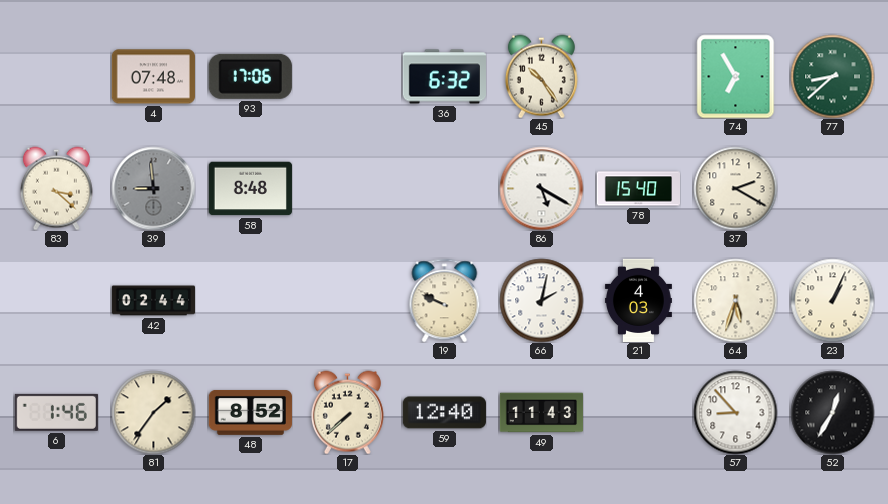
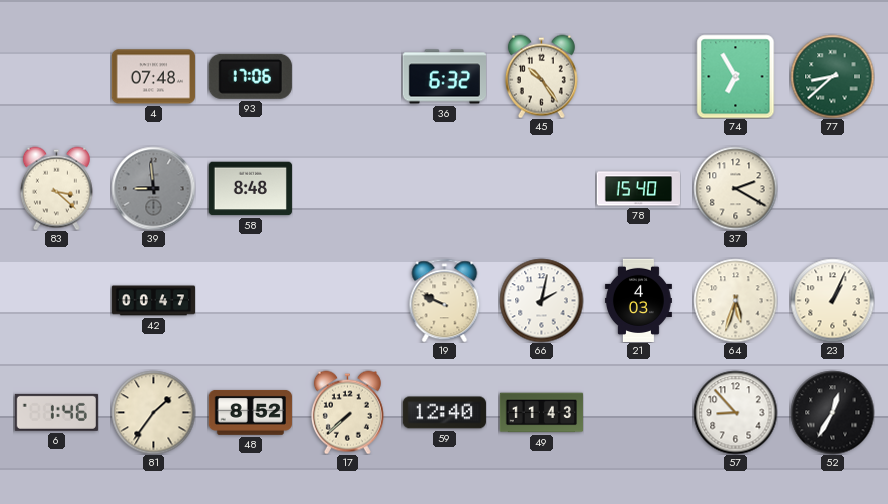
86: 5:20 -> none (541, 188)
42: 02:44 -> 00:47 (153, 301)
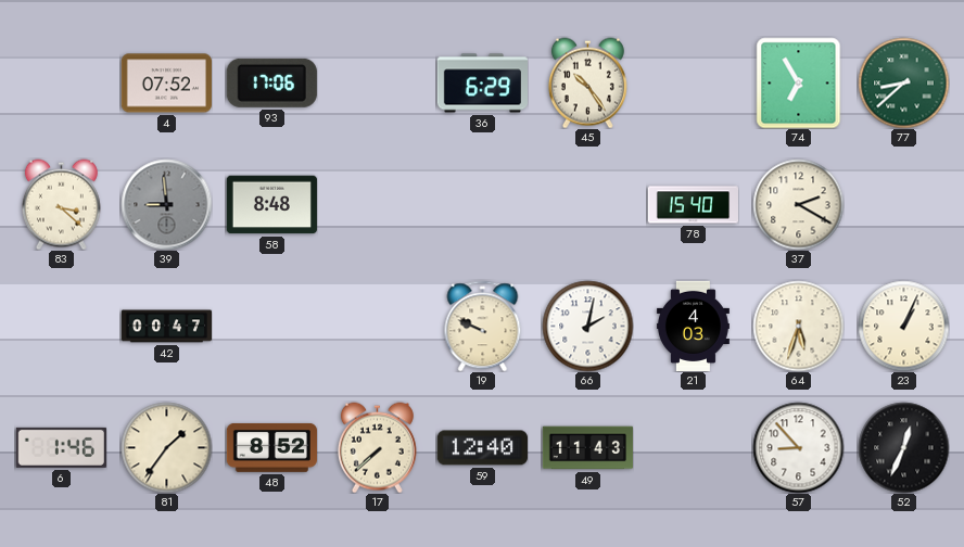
4: 07:48 -> 07:52 (166, 84)
36: 6:32 -> 6:29 (482, 84)
52: 12:35 -> 12:34 (903, 447)
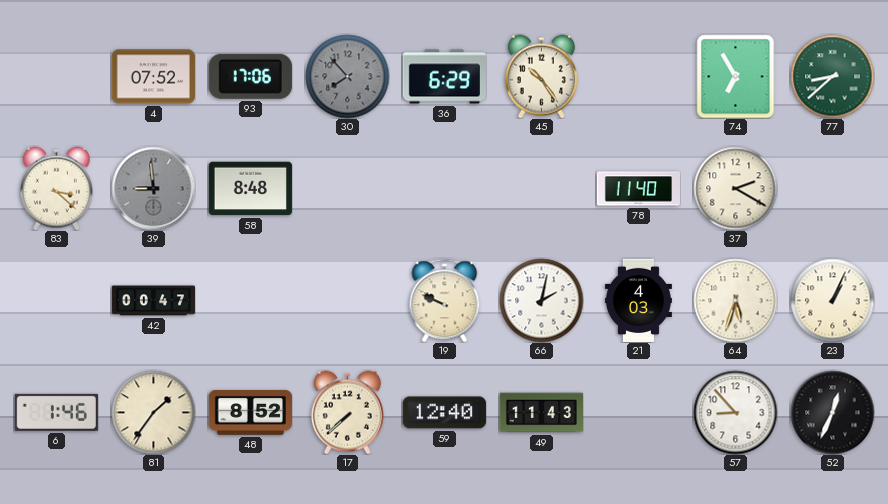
30: none -> 7:53 (347, 76)
78: 15:40 -> 11:40 (638, 189)
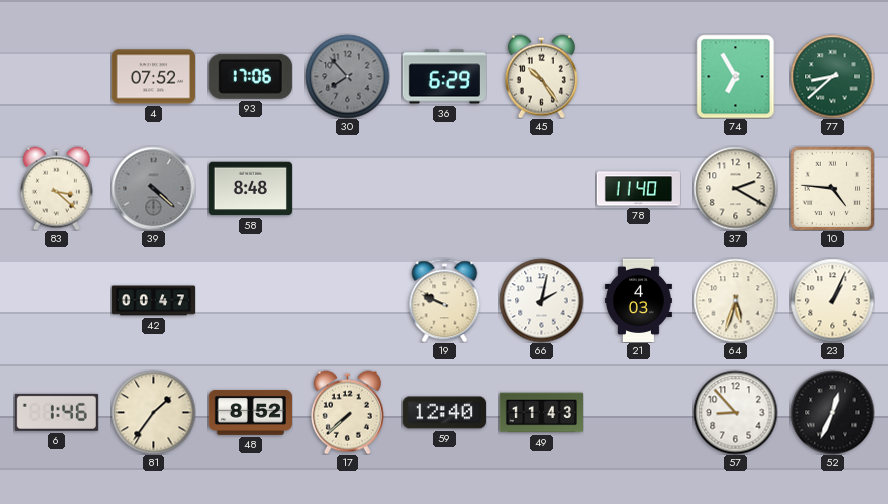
39: 8:59 -> 4:22 (153, 188)
10: none -> 4:46 (832, 188)
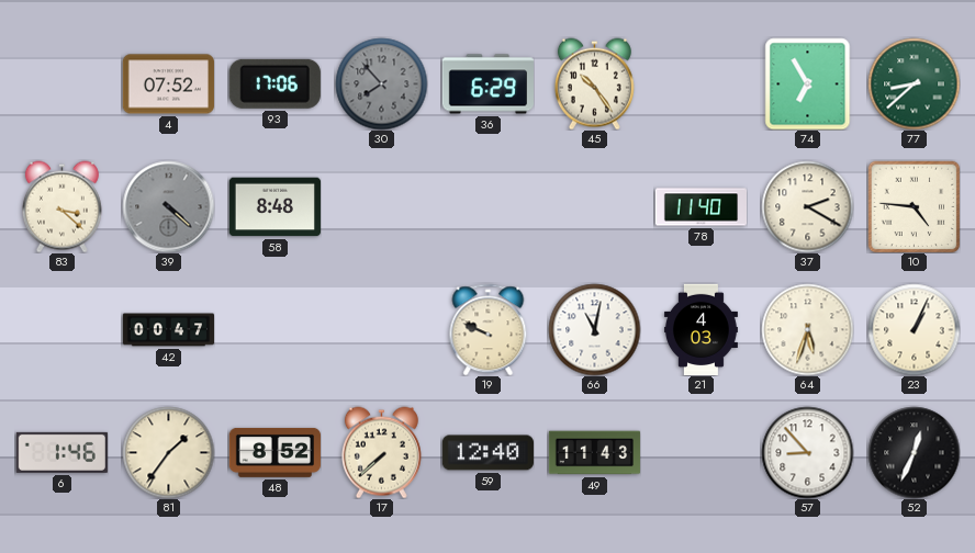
66: 2:02 -> 11:02 (594, 329)
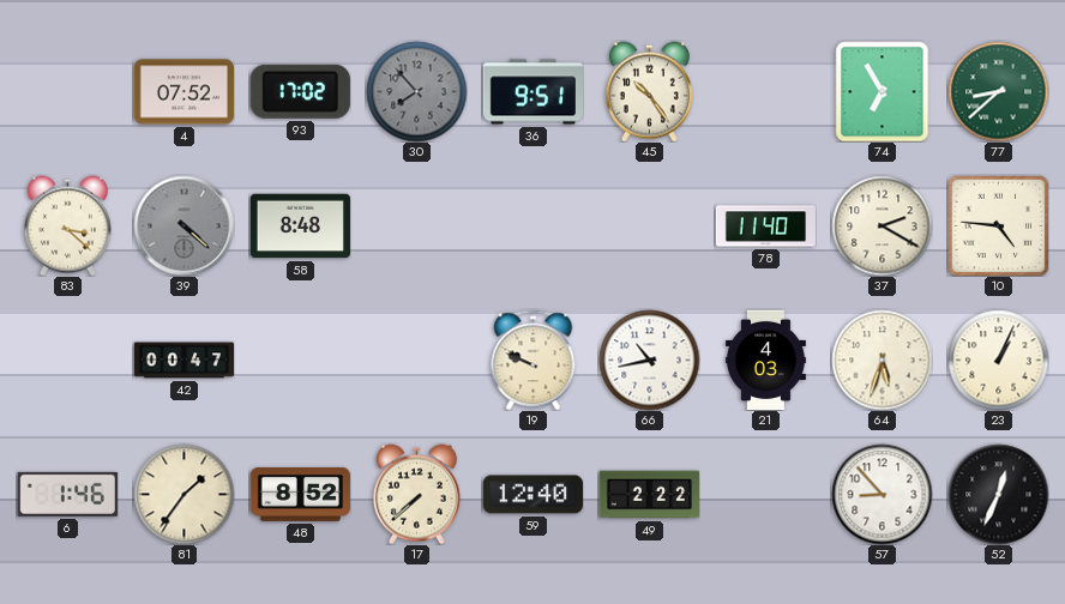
93: 17:06 -> 17:02 (300, 91)
36: 6:29 -> 9:51 (532, 92)
66: 11:02 -> 10:43 (649, 360)
49: 11:43 -> 2:22 (649, 495)
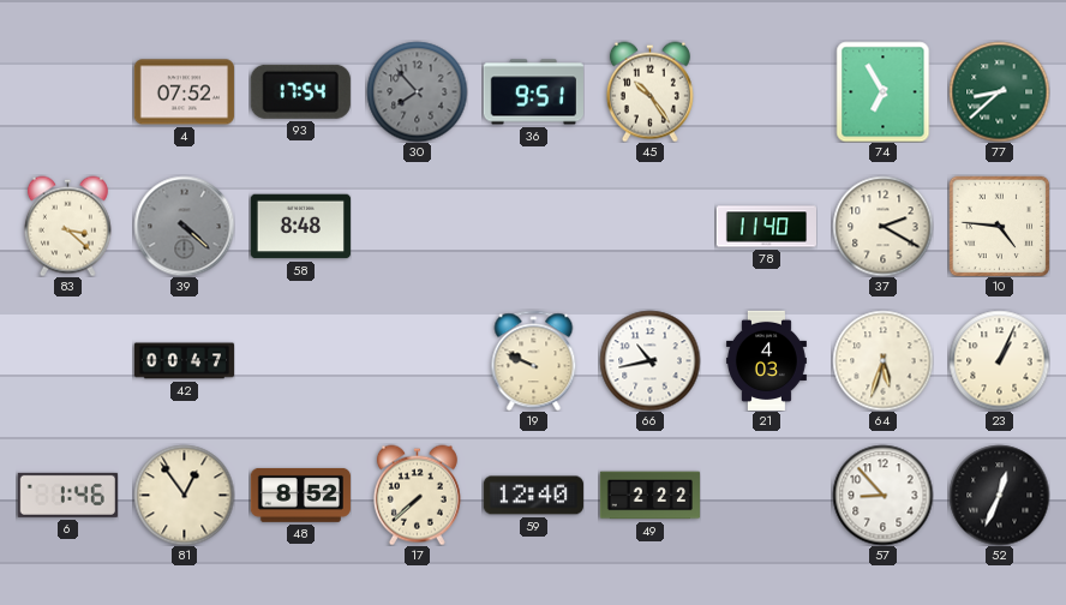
93: 17:02 -> 17:54 (300, 91)
81: 1:36 -> 12:54 (184, 495)
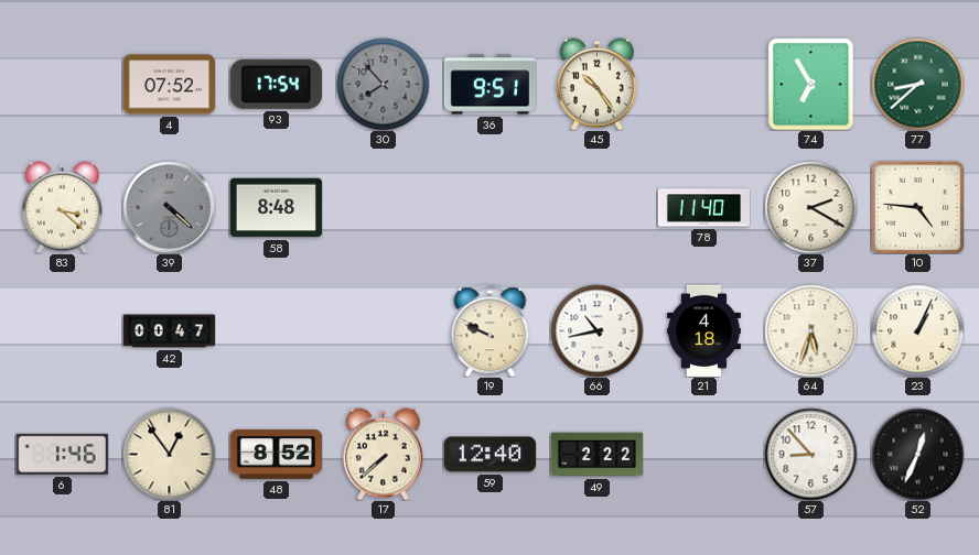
21: 4:03 -> 4:18 (703, 330)
